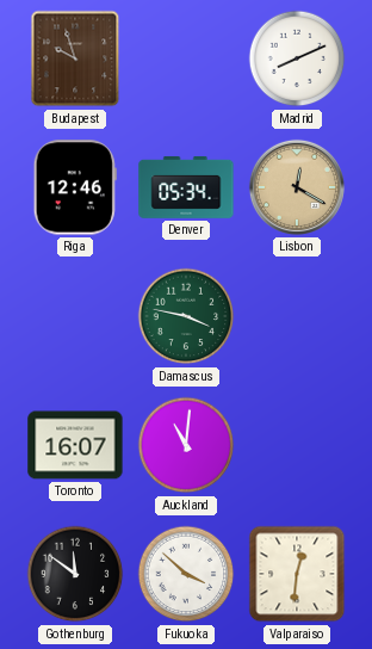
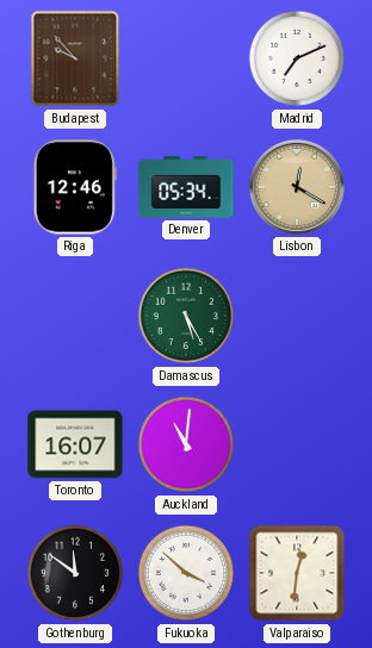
Budapest: 9:57 -> 9:53 (75, 58)
Madrid: 8:11 -> 7:11 (297, 58)
Damascus: 3:47 -> 5:25 (186, 316)
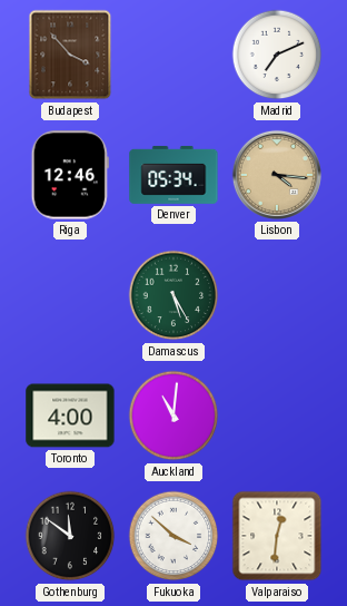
Budapest: 9:53 -> 3:53 (70, 55)
Lisbon: 12:20 -> 4:16 (277, 175)
Toronto: 16:07 -> 4:00 (70, 416)
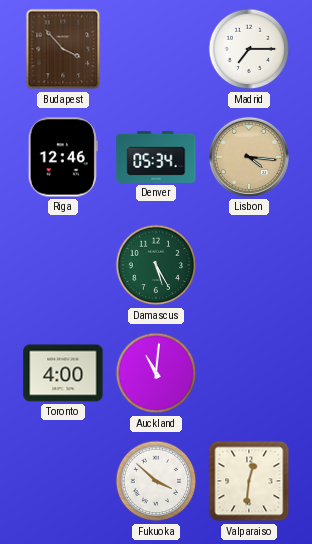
Madrid: 7:11 -> 7:15 (249, 49)
Gothenburg: 11:51 -> none (70, 536)
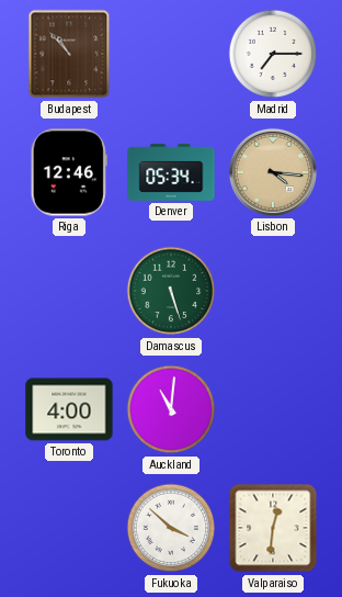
Budapest: 3:53 -> 10:53 (69, 54)
Damascus: 5:25 -> 5:27 (171, 291)
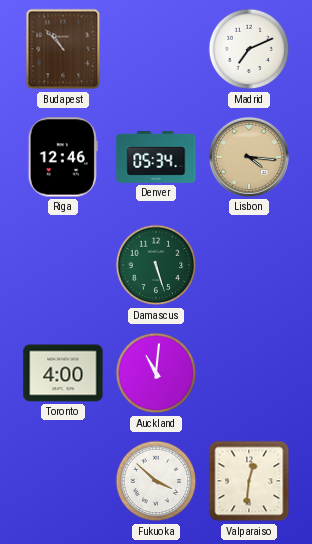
Madrid: 7:15 -> 7:11 (249, 49)
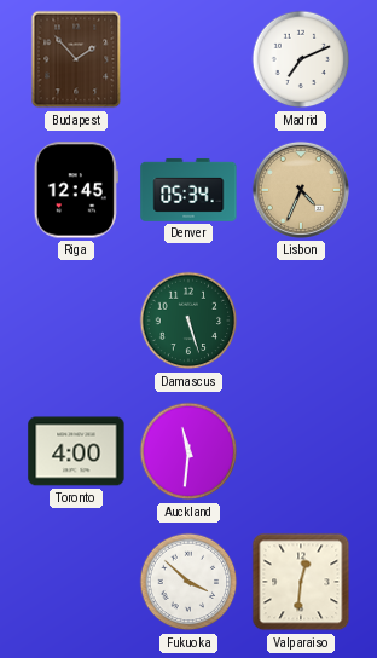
Budapest: 10:53 -> 1:53 (76, 59)
Riga: 12:46 -> 12:45 (76, 190)
Lisbon: 4:16 -> 4:34 (301, 190)
Auckland: 11:01 -> 11:31 (188, 451)
